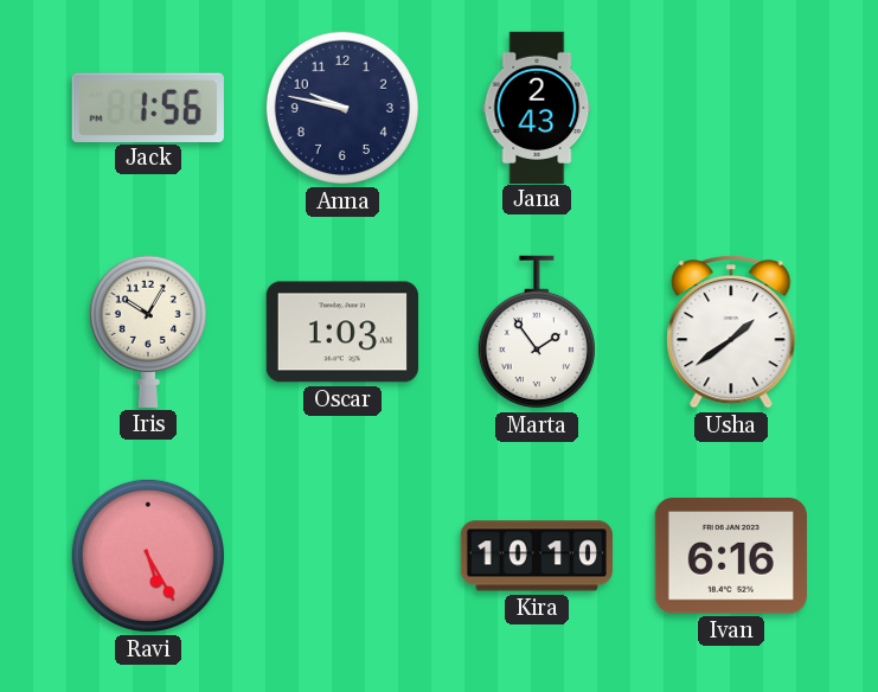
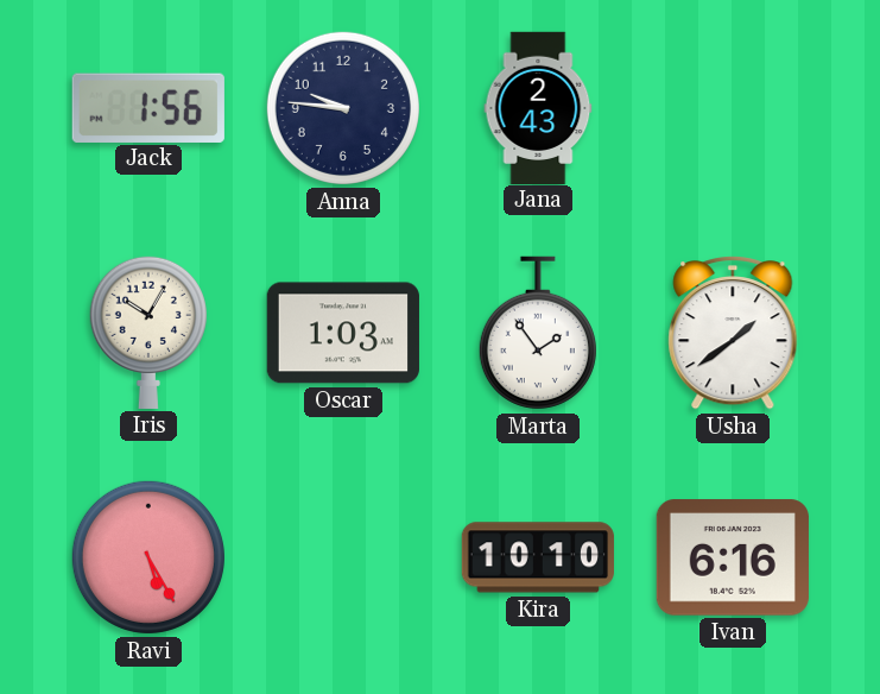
Anna: 9:47 -> 9:46 (343, 108)
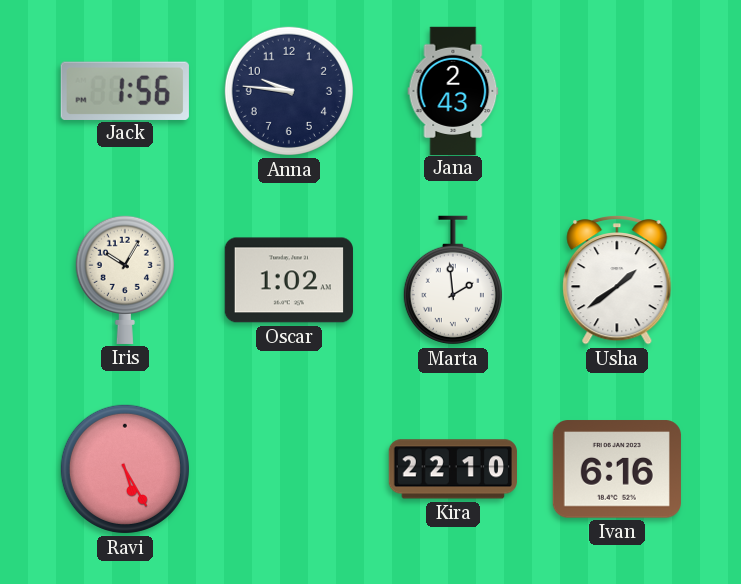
Oscar: 1:03 -> 1:02 (289, 280)
Marta: 1:54 -> 1:59 (453, 280)
Kira: 10:10 -> 22:10 (453, 469)
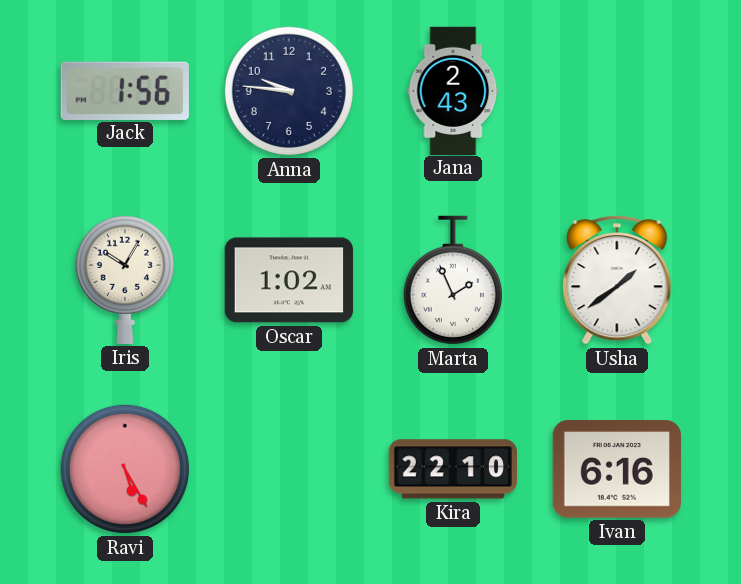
Marta: 1:59 -> 1:56 (453, 280)
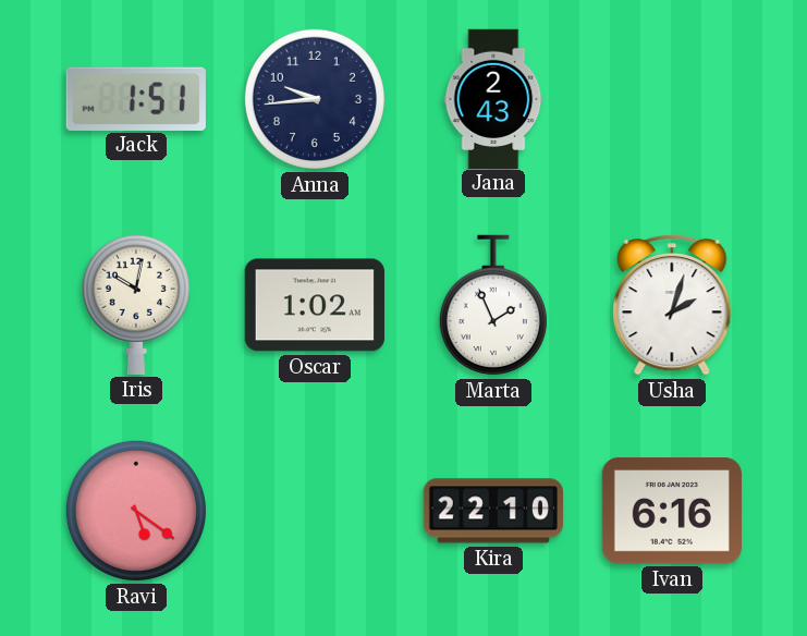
Jack: 1:56 -> 1:51 (136, 98)
Anna: 9:46 -> 9:44 (315, 99)
Iris: 10:05 -> 10:02 (136, 304)
Usha: 1:39 -> 2:03 (672, 305)
Ravi: 5:25 -> 5:21 (136, 511)
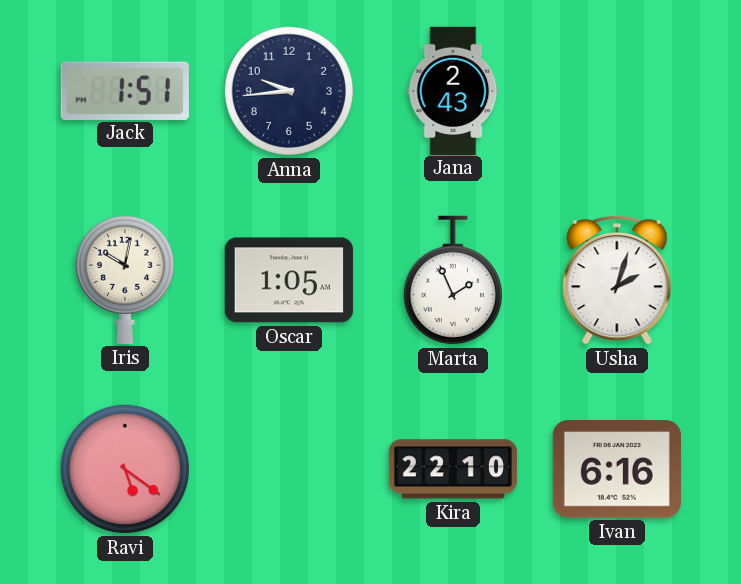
Oscar: 1:02 -> 1:05 (289, 280)
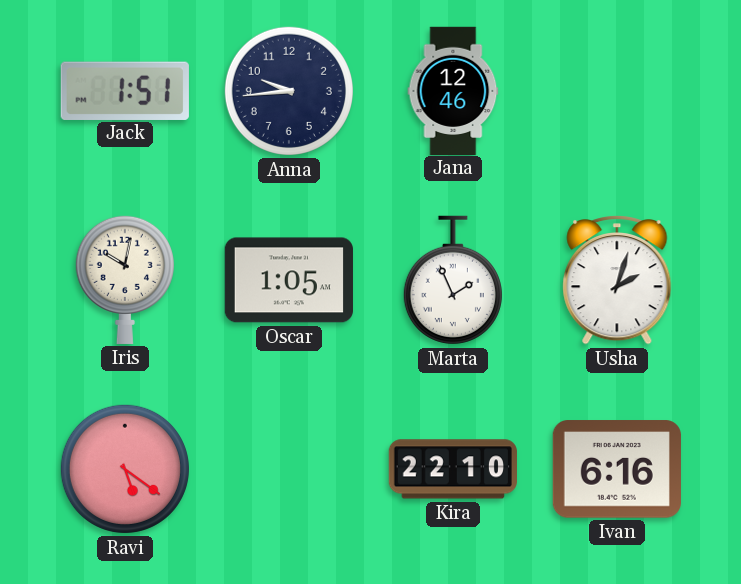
Jana: 2:43 -> 12:46 (453, 90)
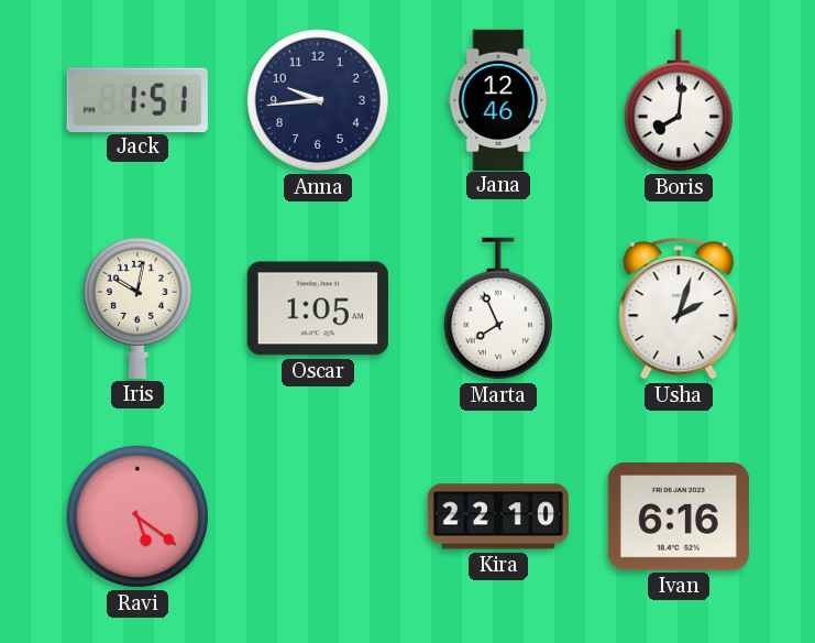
Boris: none -> 8:01 (679, 100)
Marta: 1:56 -> 7:56 (498, 308)
